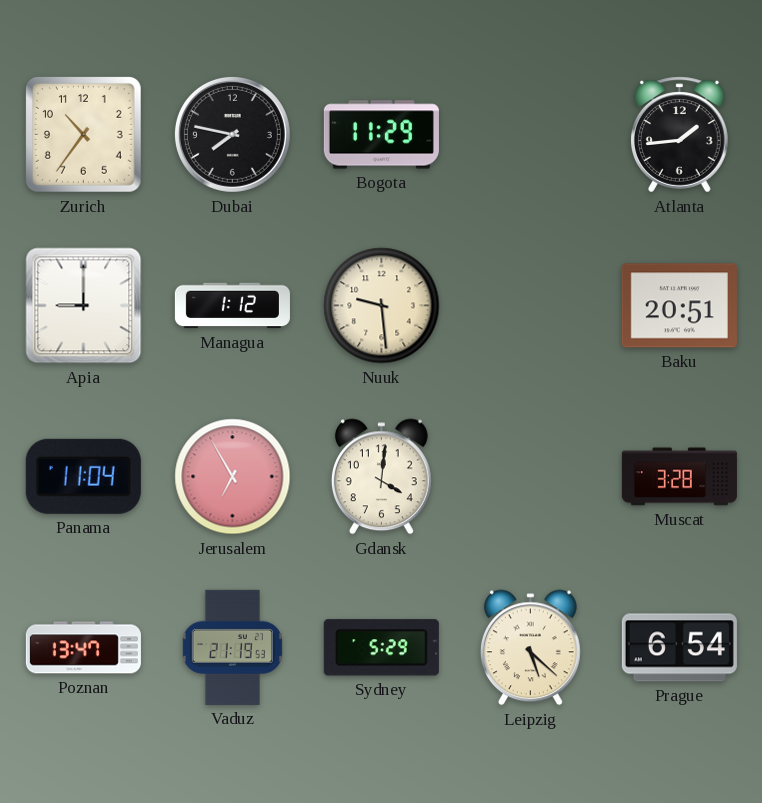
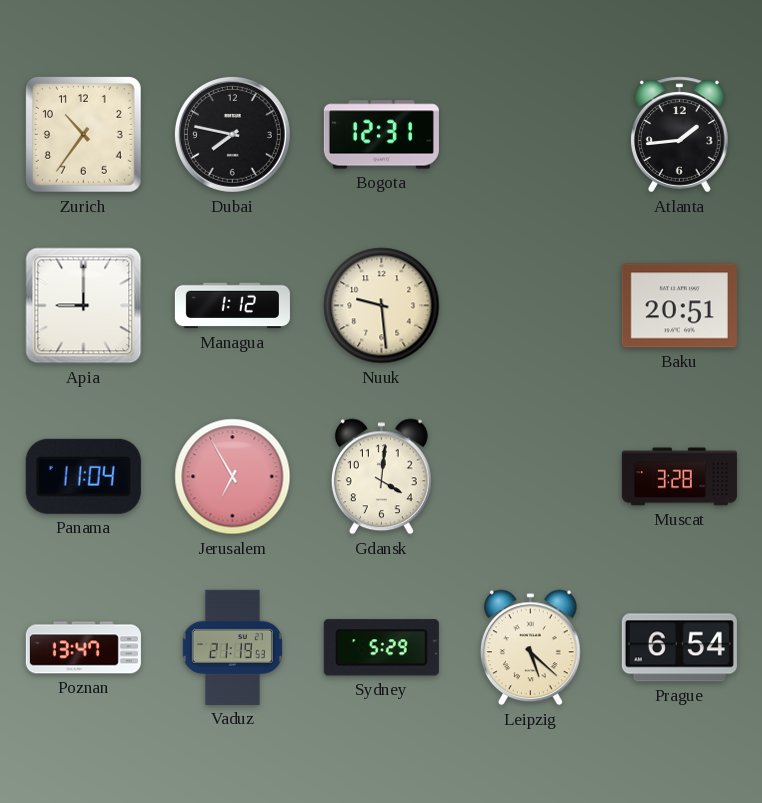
Bogota: 11:29 -> 12:31 (381, 135)
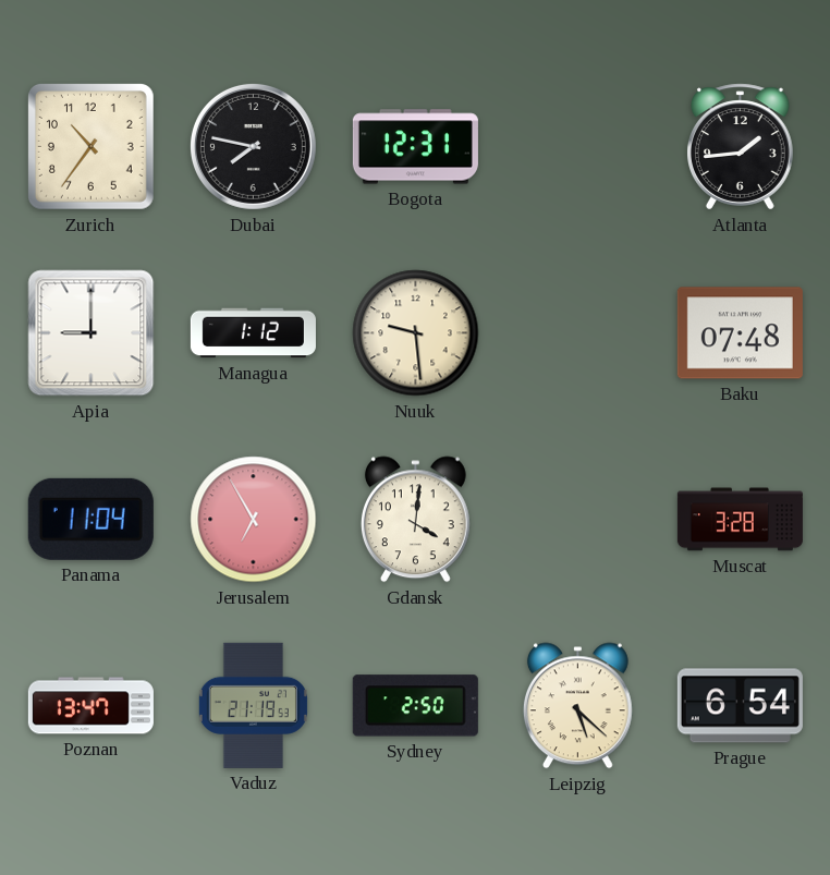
Baku: 20:51 -> 07:48 (740, 333)
Sydney: 5:29 -> 2:50 (415, 706)
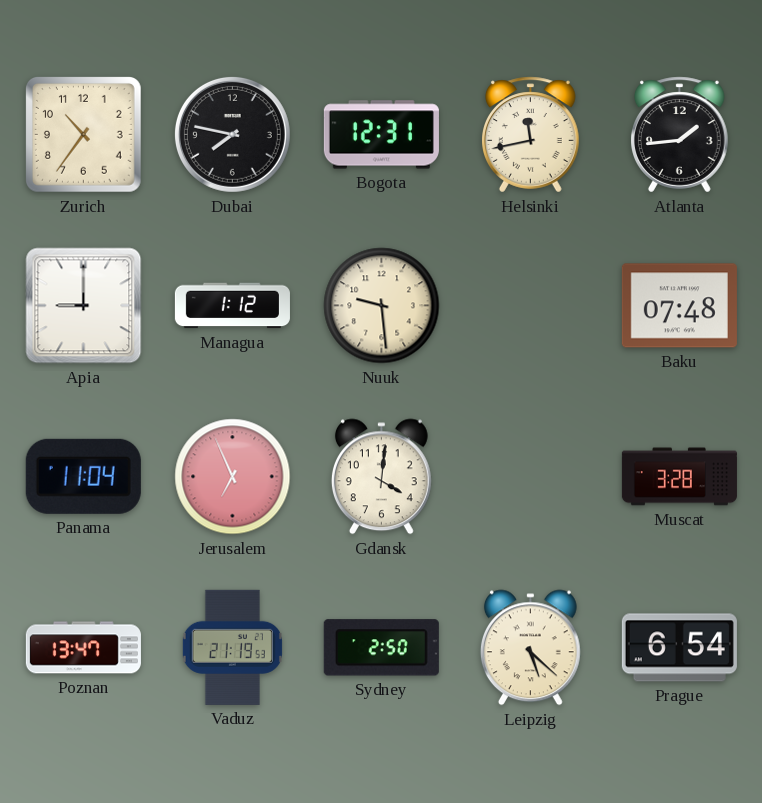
Helsinki: none -> 11:43 (531, 135)
Jerusalem: 6:55 -> 6:56 (233, 477)
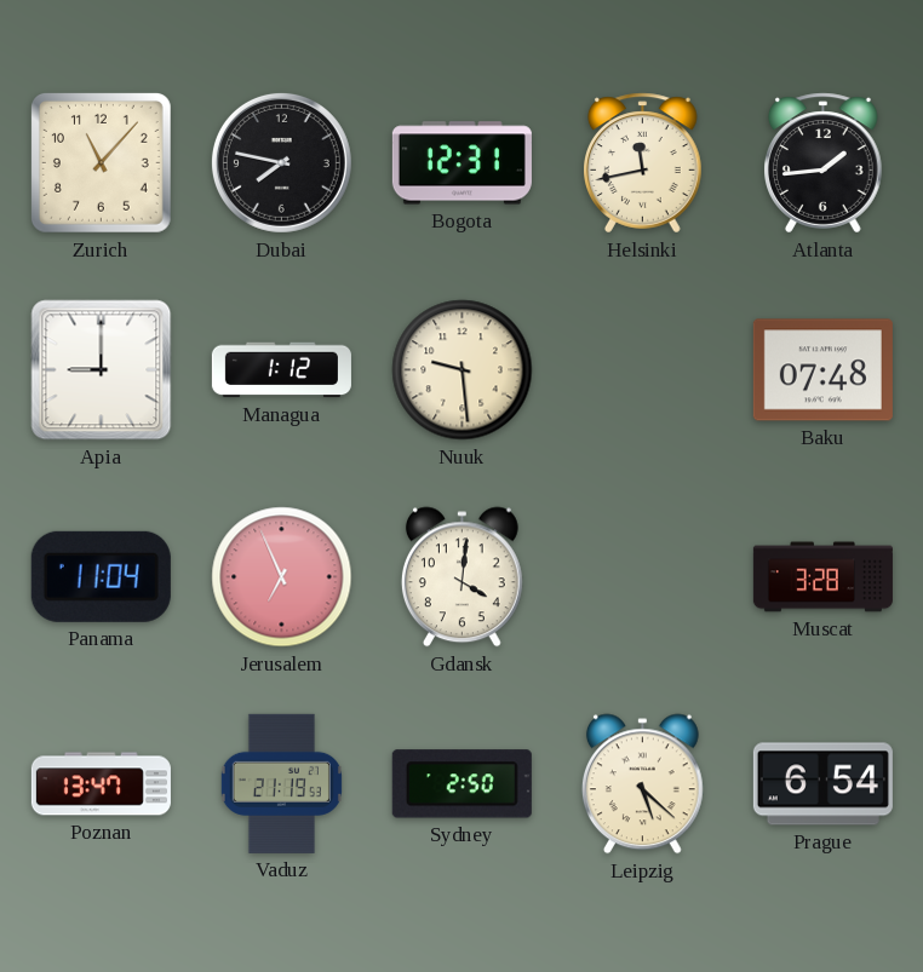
Zurich: 10:36 -> 11:07 (101, 162)
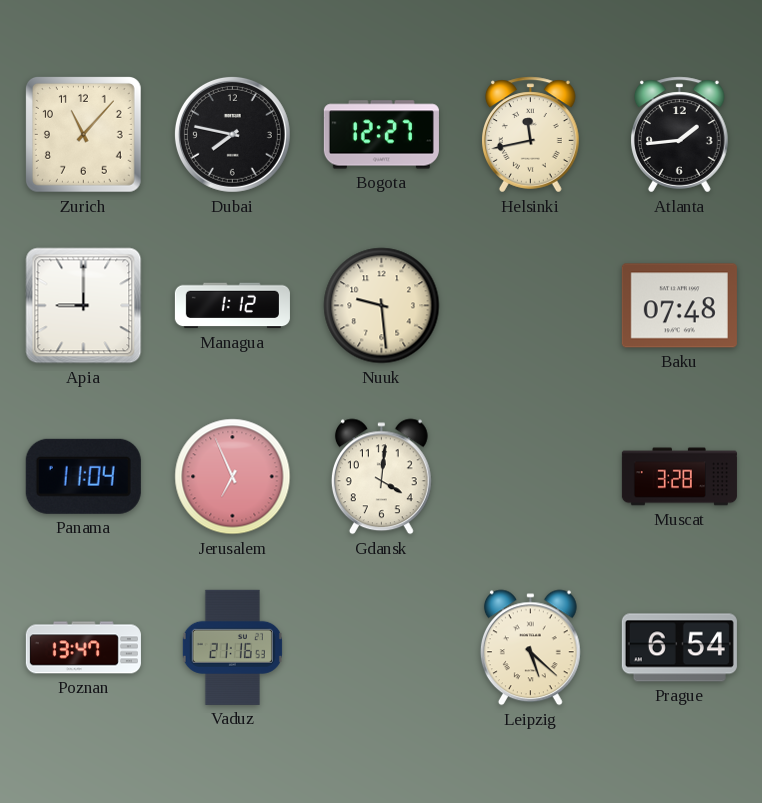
Bogota: 12:31 -> 12:27 (381, 135)
Vaduz: 21:19 -> 21:16 (232, 647)
Sydney: 2:50 -> none (461, 784)
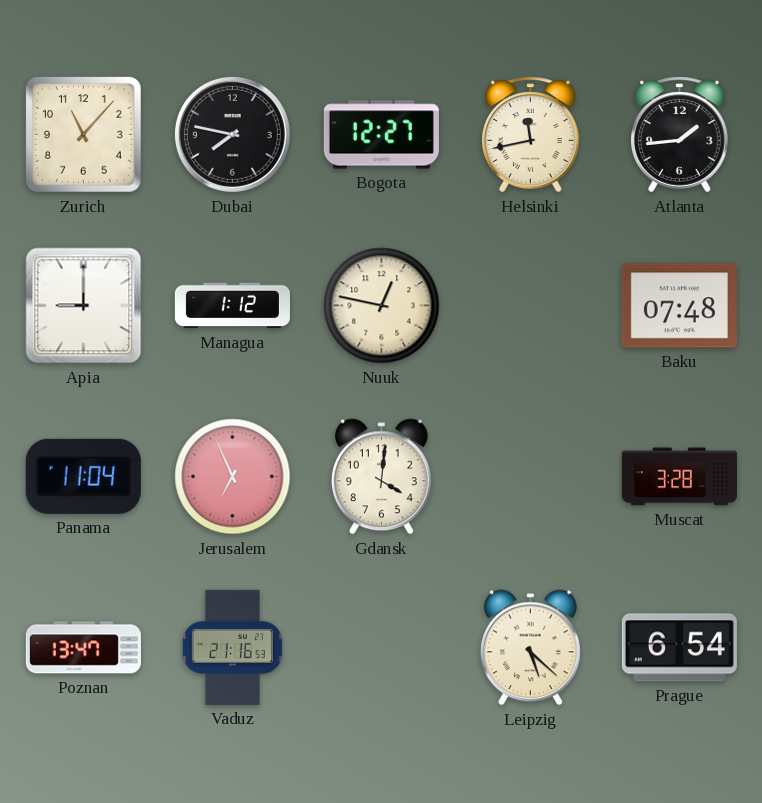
Nuuk: 9:29 -> 12:47 (382, 306)
